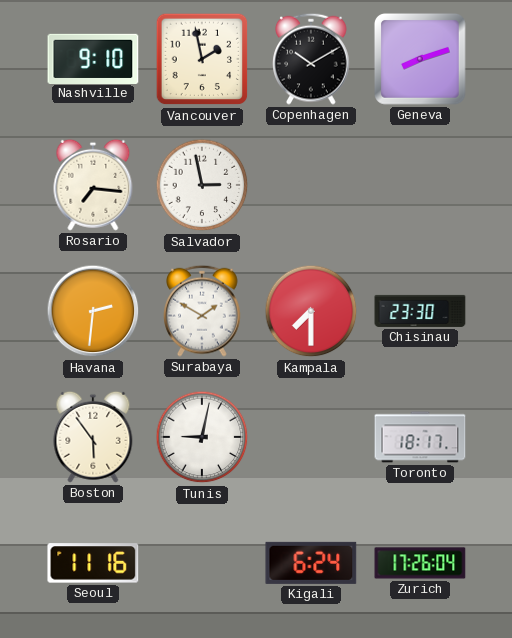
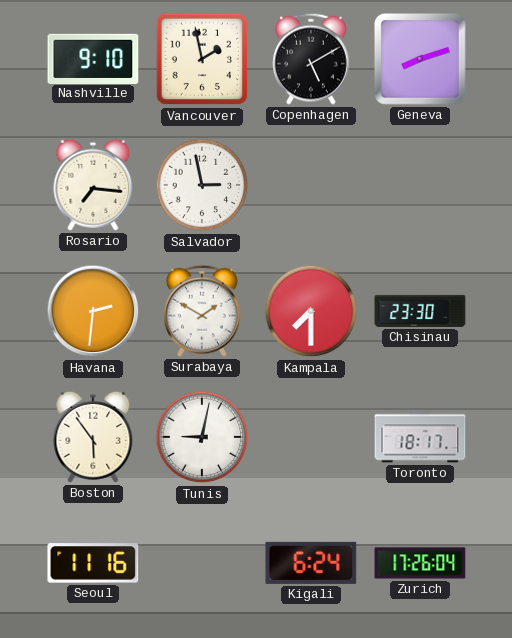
Copenhagen: 10:10 -> 5:10 (311, 59)
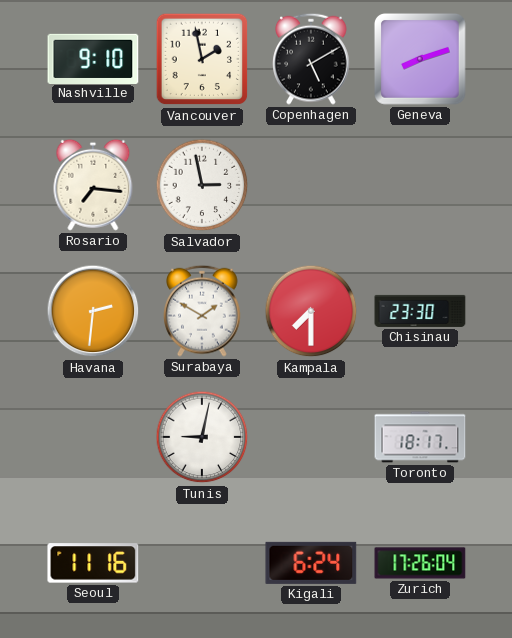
Boston: 5:54 -> none (93, 437)
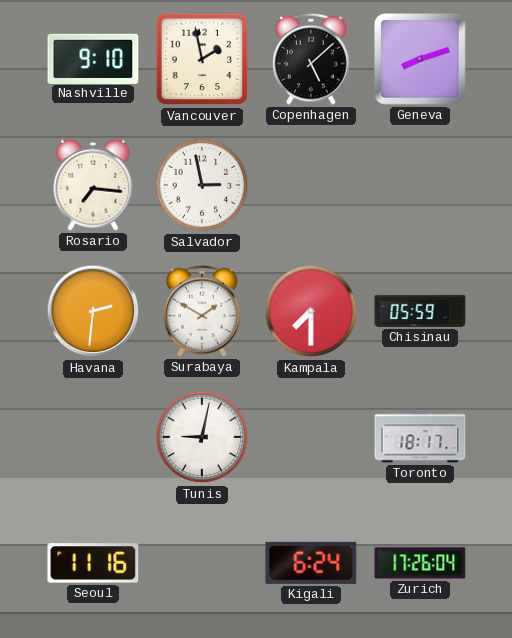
Copenhagen: 5:10 -> 5:08 (311, 59)
Chisinau: 23:30 -> 05:59 (420, 311)
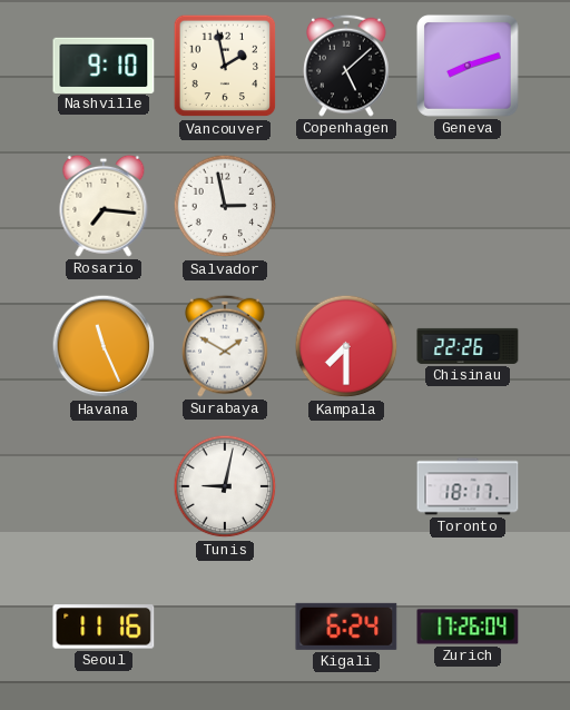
Havana: 2:31 -> 11:26 (104, 346)
Chisinau: 05:59 -> 22:26 (468, 346)
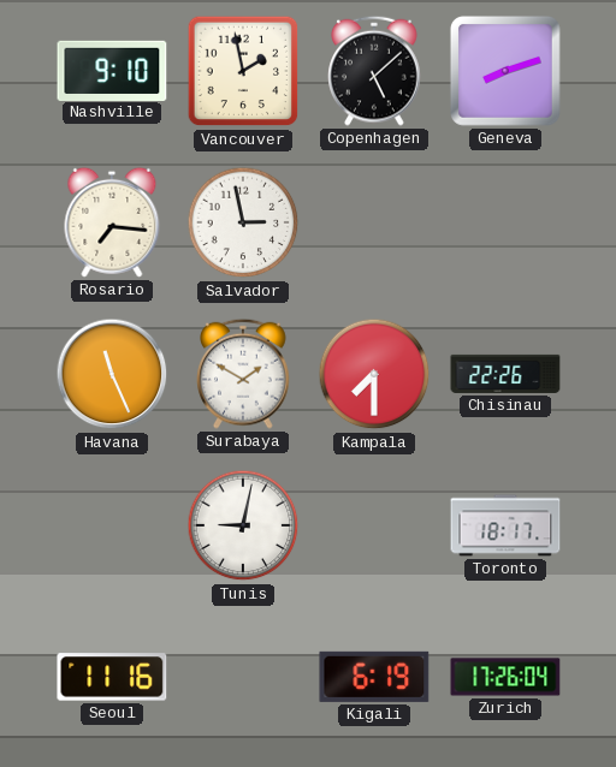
Kigali: 6:24 -> 6:19 (374, 677)
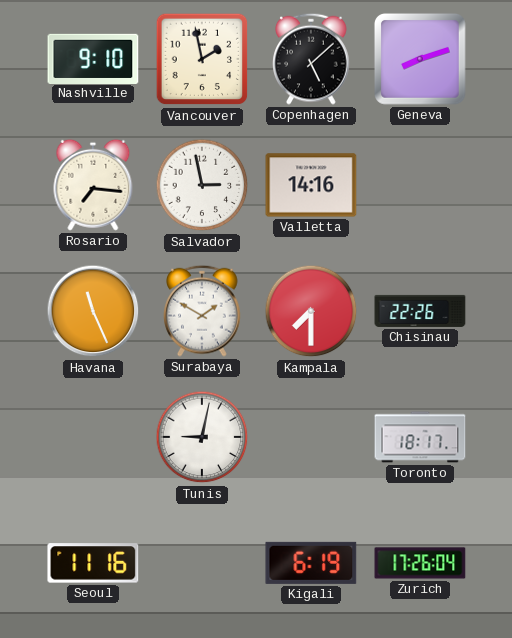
Valletta: none -> 14:16 (311, 185)
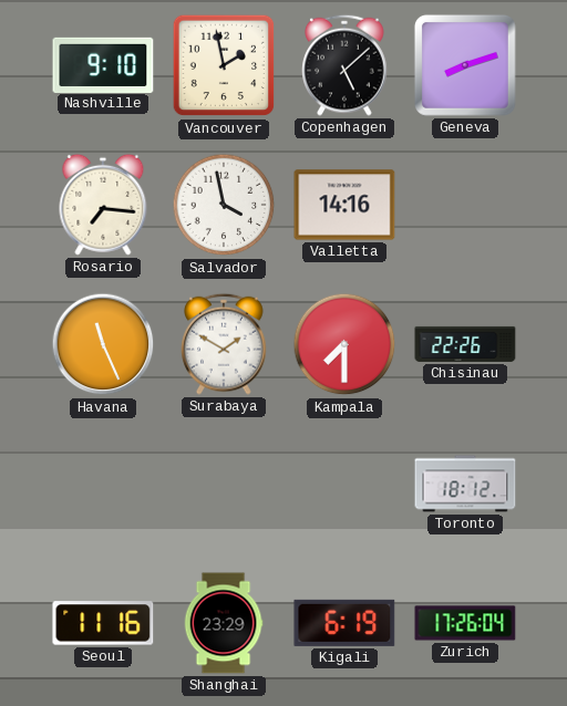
Salvador: 2:58 -> 3:58 (224, 205)
Tunis: 9:02 -> none (202, 437)
Toronto: 18:17 -> 18:12 (465, 484)
Shanghai: none -> 23:29 (224, 623)
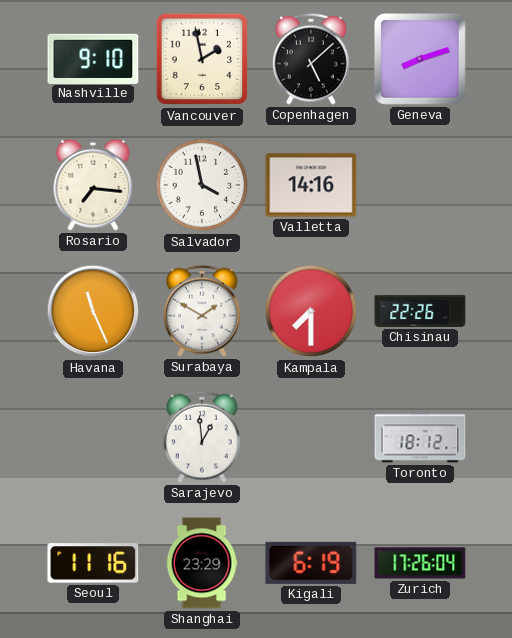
Sarajevo: none -> 12:59 (202, 437)
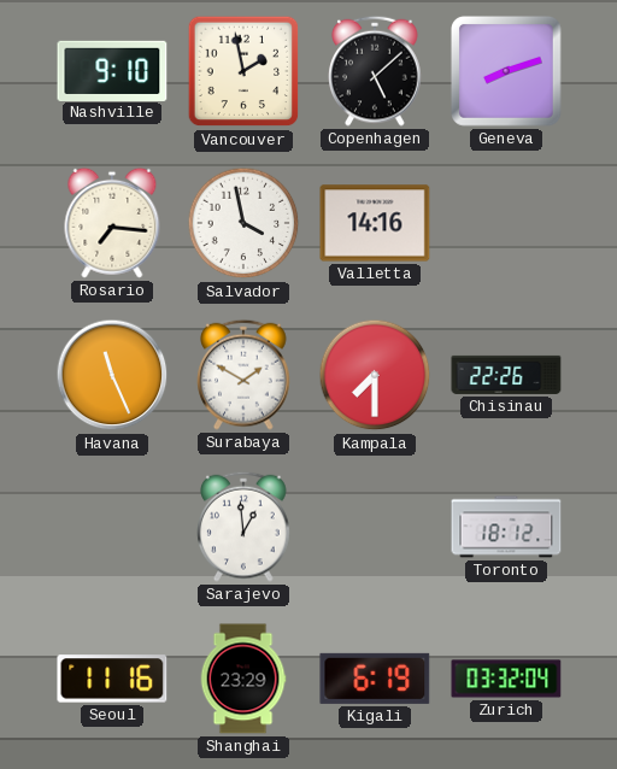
Zurich: 17:26 -> 03:32 (506, 679)
